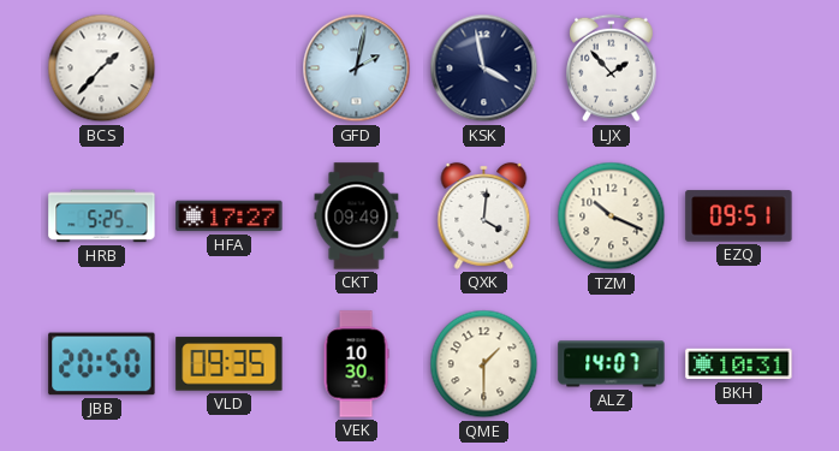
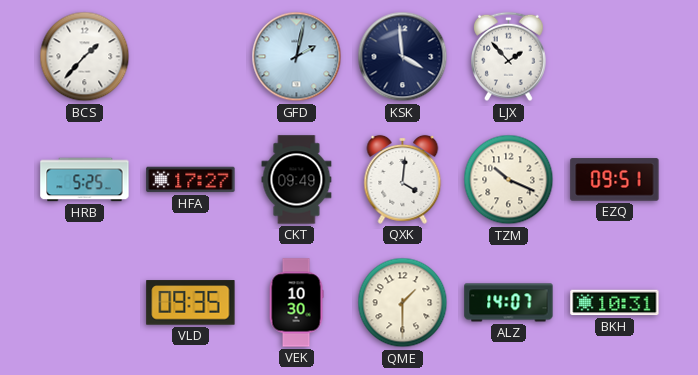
KSK: 3:58 -> 3:59 (403, 57)
JBB: 20:50 -> none (102, 364)
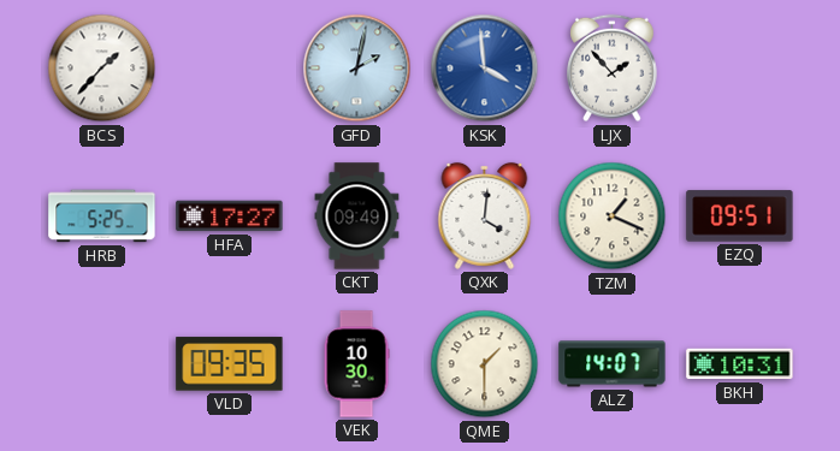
KSK dial: navy -> blue (485, 69)
TZM: 10:19 -> 1:19 (613, 216)
